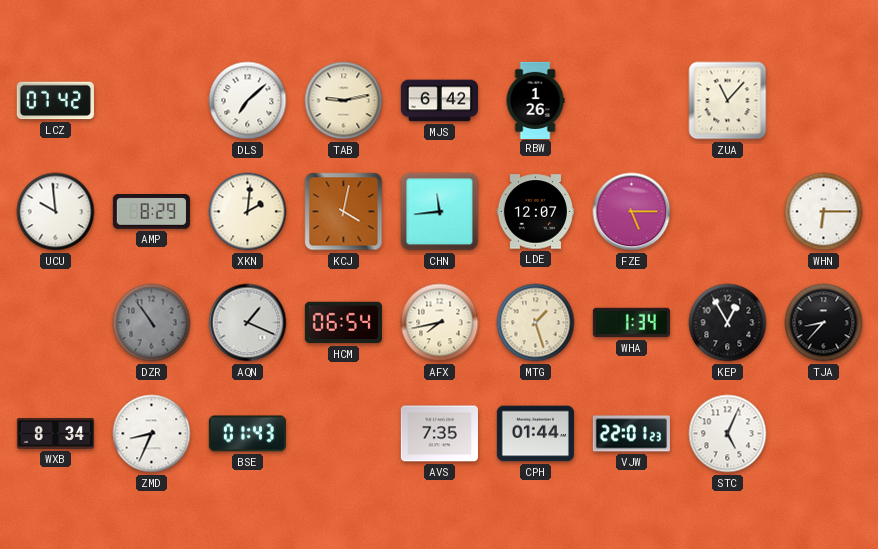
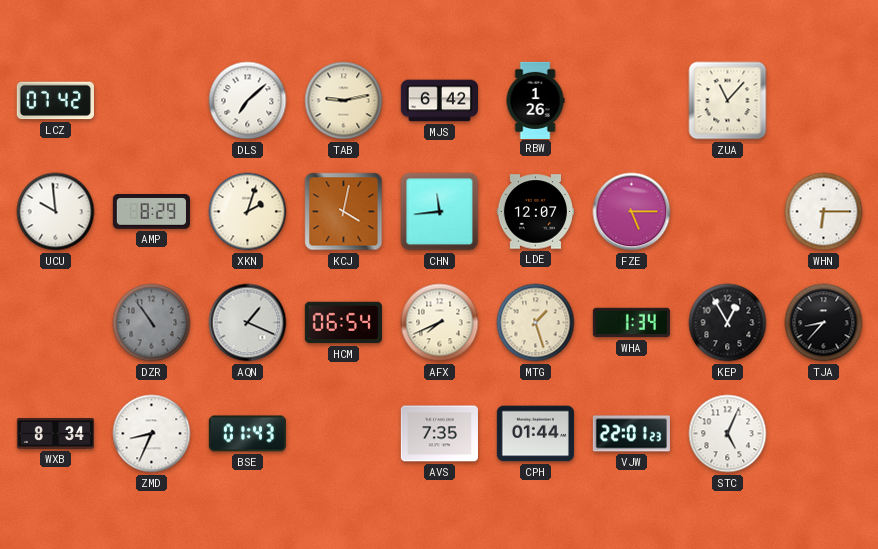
XKN: 2:01 -> 2:03 (248, 212)
AFX: 7:43 -> 7:41 (440, 323)
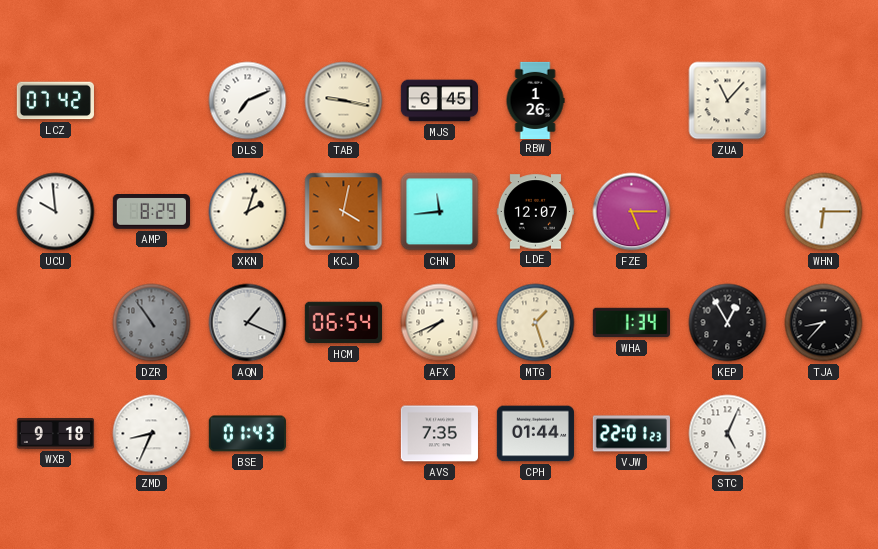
DLS: 7:08 -> 7:11 (248, 101)
TAB: 9:13 -> 9:17 (344, 101)
MJS: 6:42 -> 6:45 (439, 101)
WXB: 8:34 -> 9:18 (55, 434)
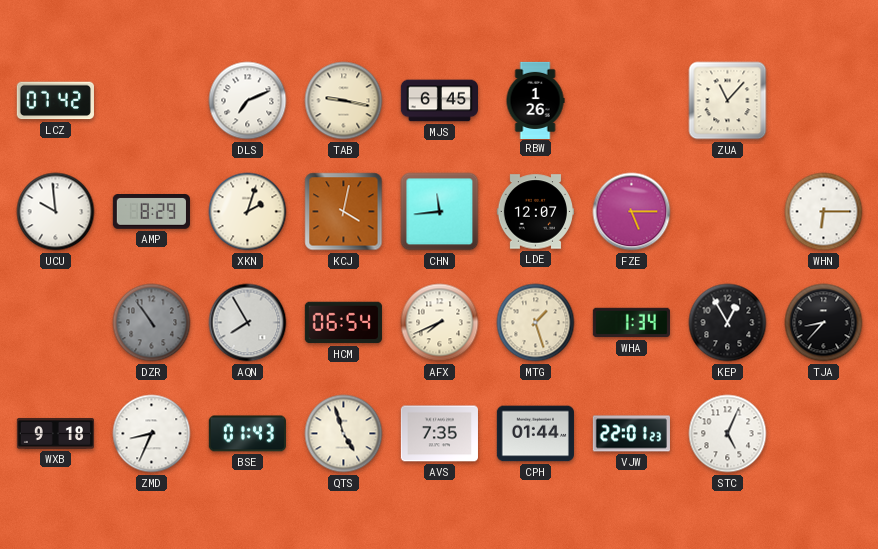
AQN: 1:19 -> 7:55 (248, 323)
QTS: none -> 4:57 (344, 434)
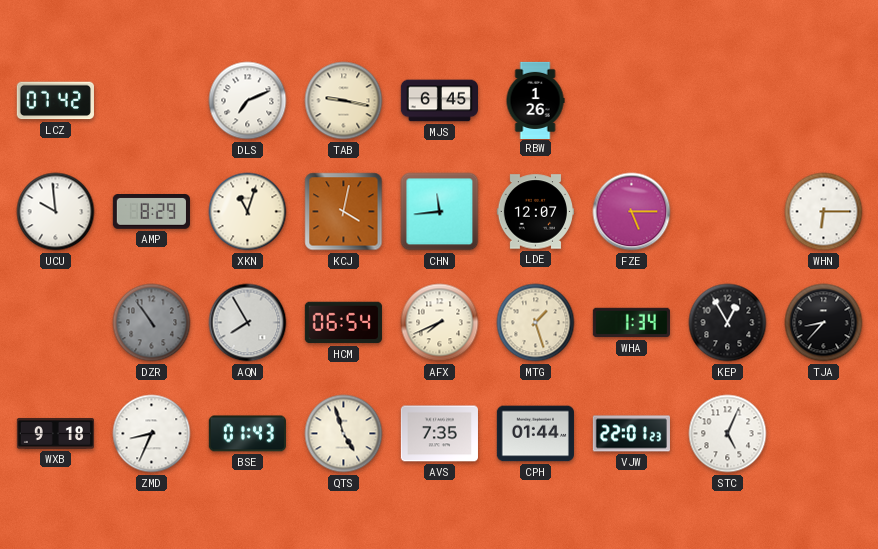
ZUA: 11:07 -> none (728, 101)
XKN: 2:03 -> 11:03 (248, 212)
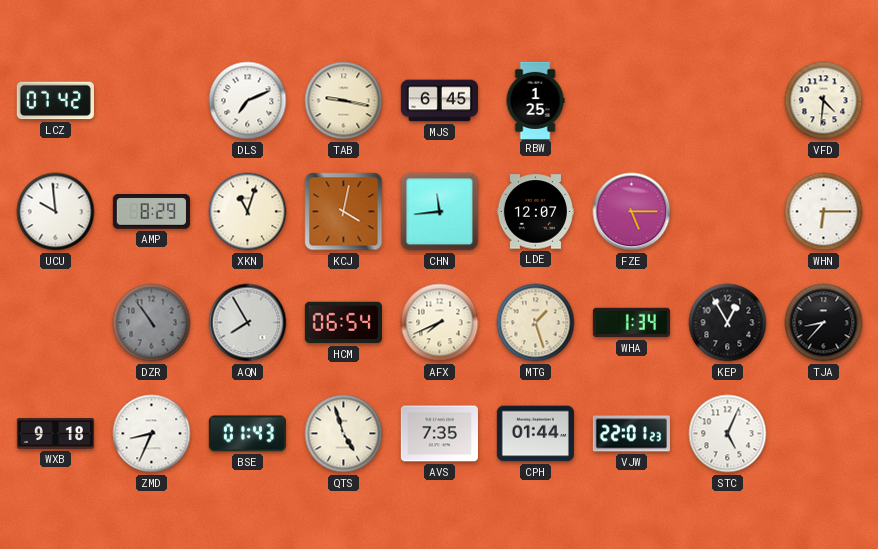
RBW: 1:26 -> 1:25 (535, 100)
VFD: none -> 4:31 (824, 101)
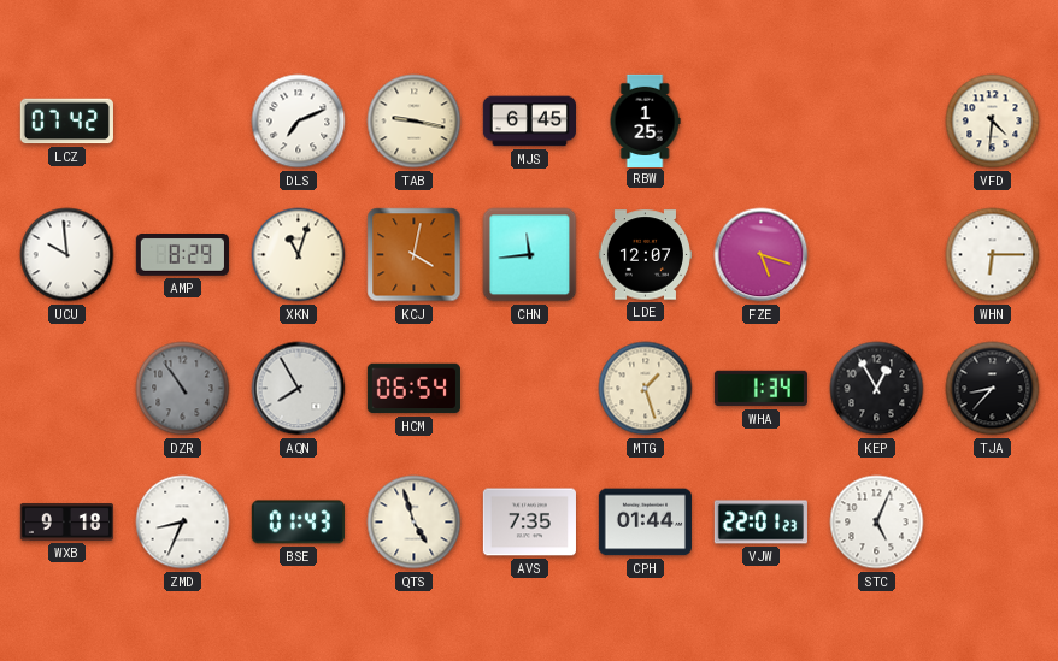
FZE: 5:15 -> 5:18 (762, 255)
AFX: 7:41 -> none (440, 323)
